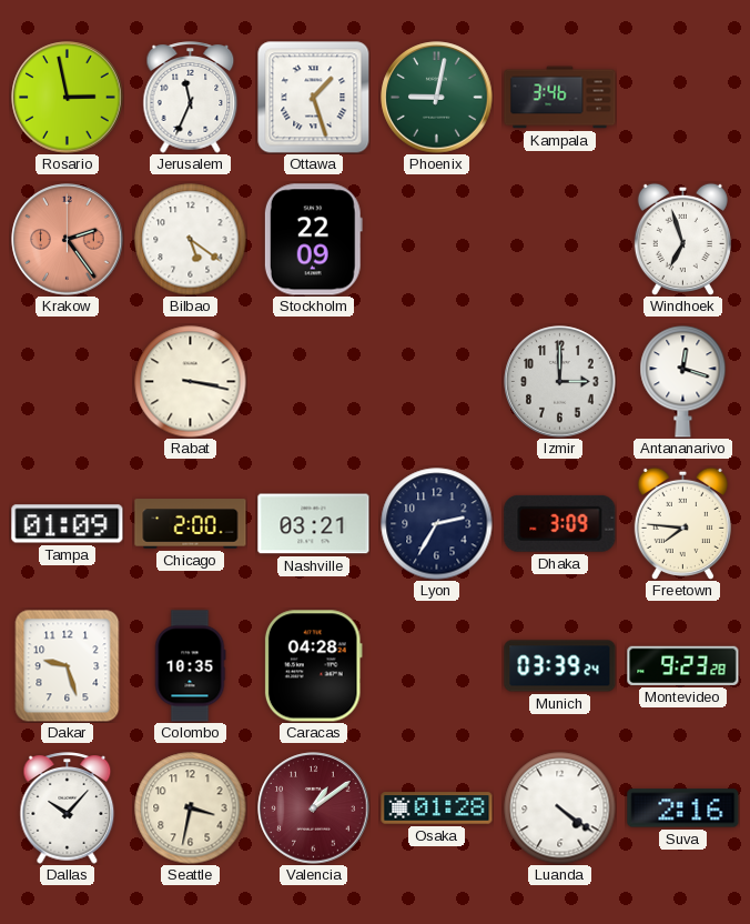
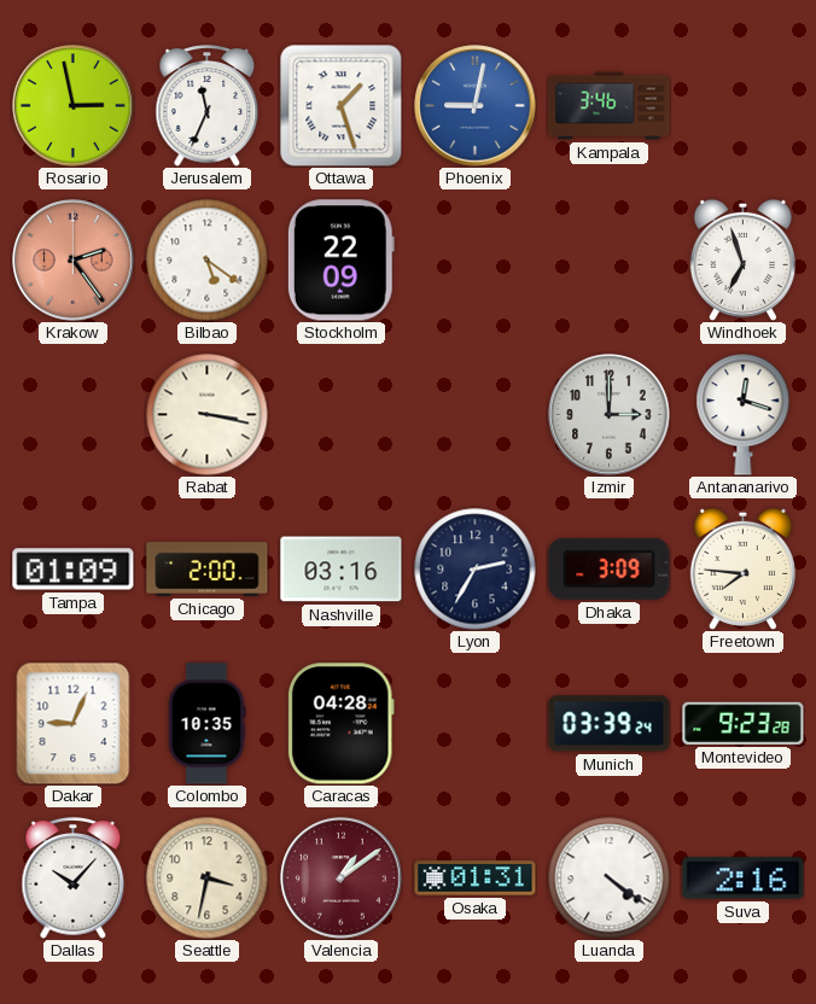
Phoenix dial: green -> blue (476, 106)
Nashville: 03:21 -> 03:16 (342, 570)
Dakar: 9:27 -> 9:04 (74, 723)
Osaka: 01:28 -> 01:31 (476, 878)
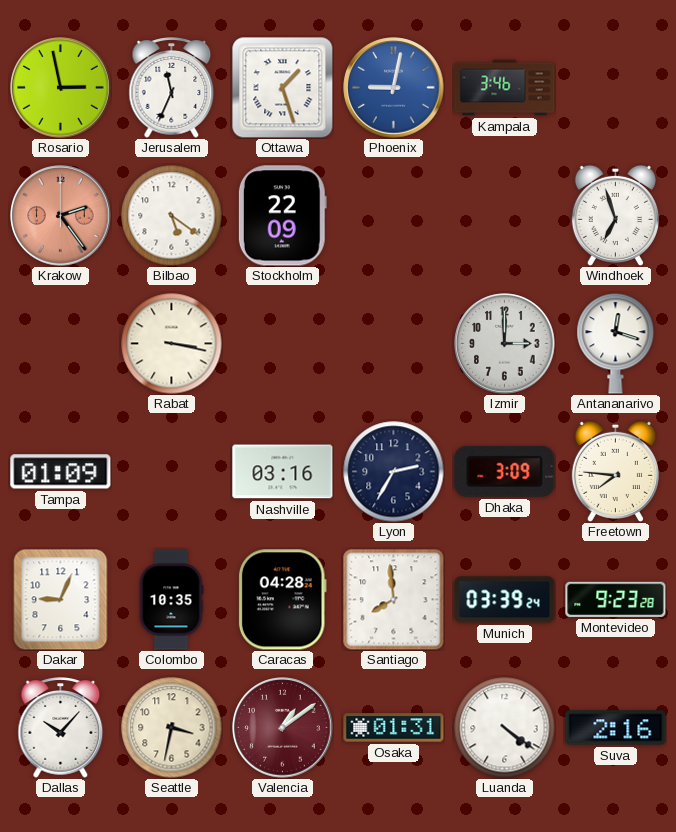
Chicago: 2:00 -> none (208, 570)
Santiago: none -> 7:59 (394, 600)
